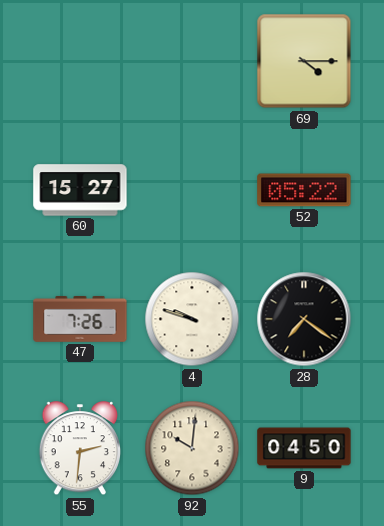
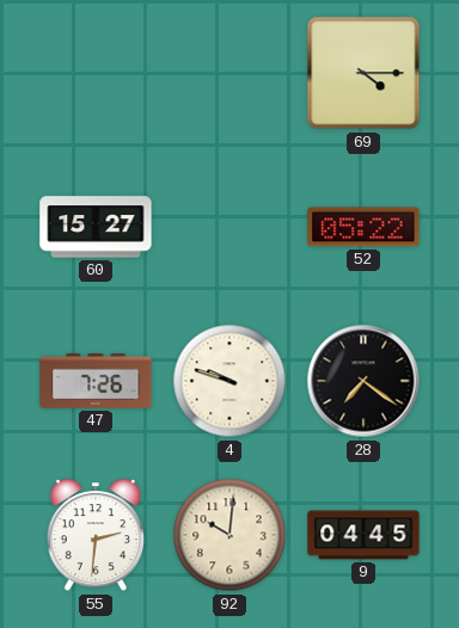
9: 04:50 -> 04:45 (363, 535)
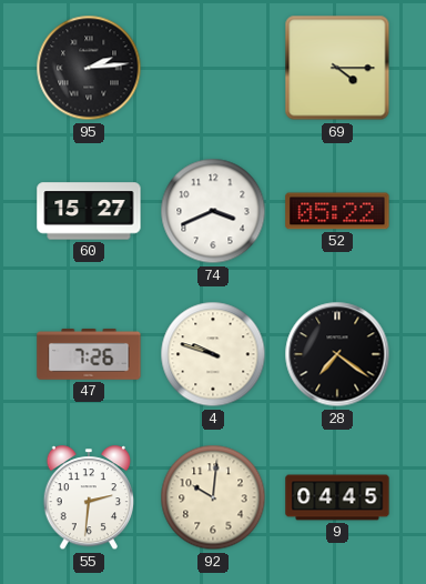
95: none -> 2:14 (89, 68)
74: none -> 3:41 (213, 211)
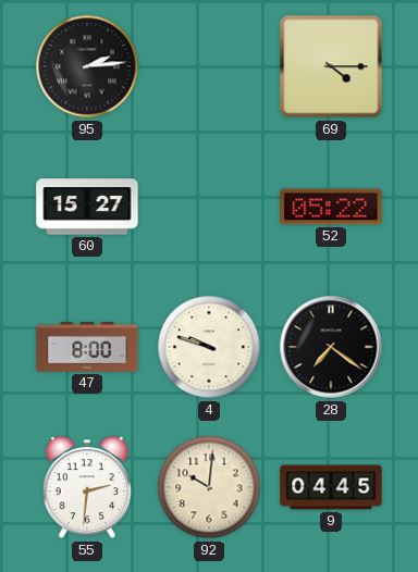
74: 3:41 -> none (213, 211)
47: 7:26 -> 8:00 (87, 347)
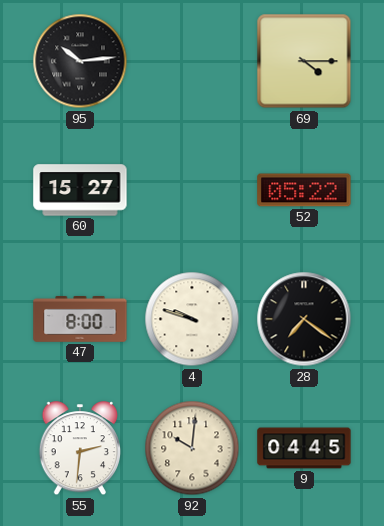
95: 2:14 -> 10:14 (80, 61)
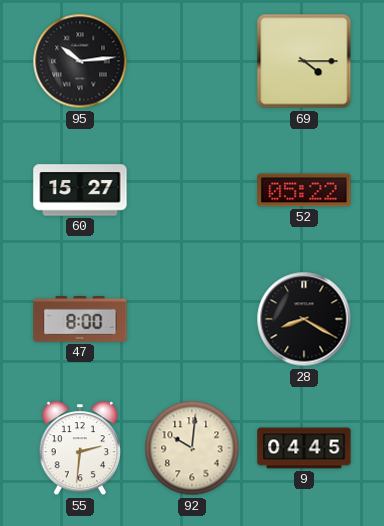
4: 9:48 -> none (192, 319)
28: 7:21 -> 8:20 (304, 319)
